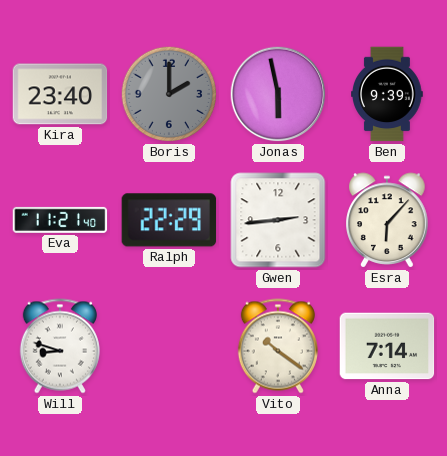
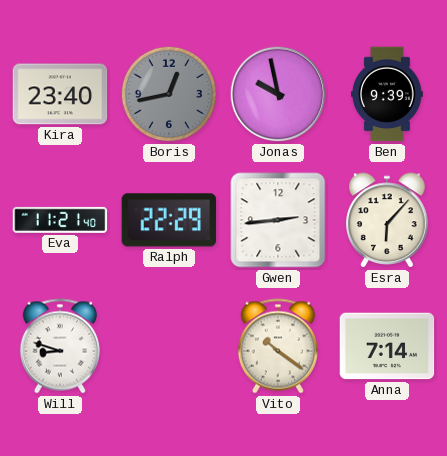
Boris: 2:00 -> 12:43 (169, 94)
Jonas: 5:58 -> 9:58 (278, 94)
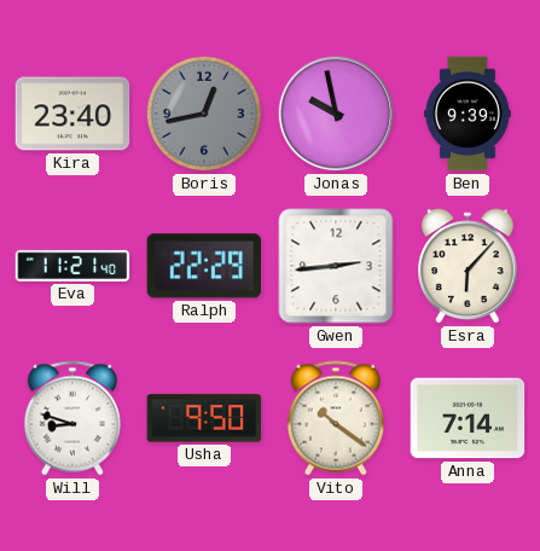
Usha: none -> 9:50 (204, 418)
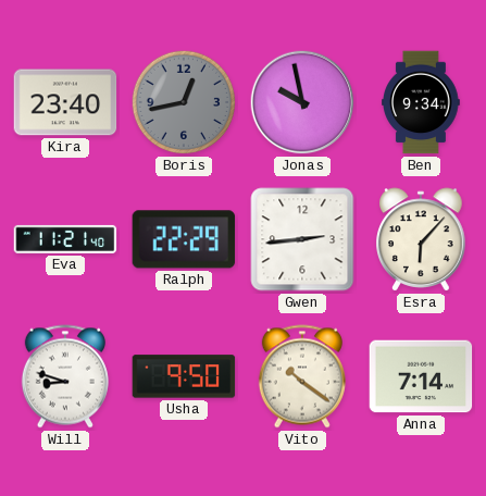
Ben: 9:39 -> 9:34 (422, 102)
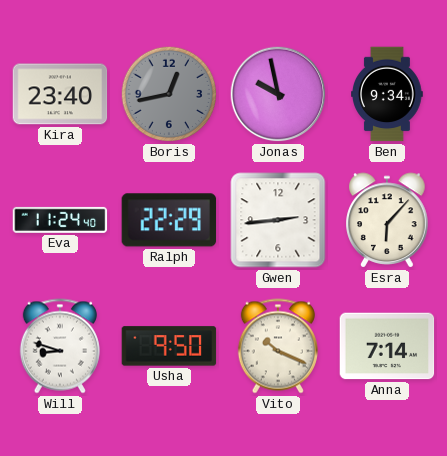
Eva: 11:21 -> 11:24 (60, 220)
Vito: 10:21 -> 10:19 (278, 346)
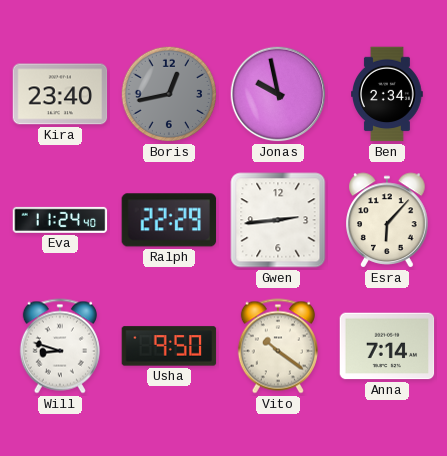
Ben: 9:34 -> 2:34 (388, 94)
Vito: 10:19 -> 10:21 (278, 346)
